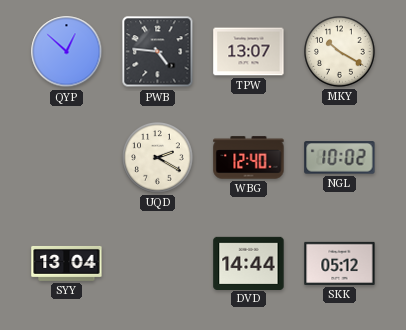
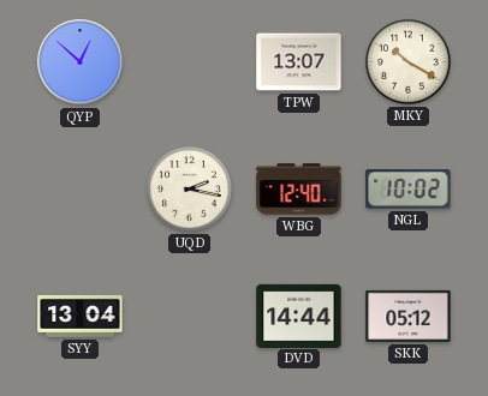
PWB: 4:46 -> none (158, 52)
UQD: 2:20 -> 2:17 (190, 190)
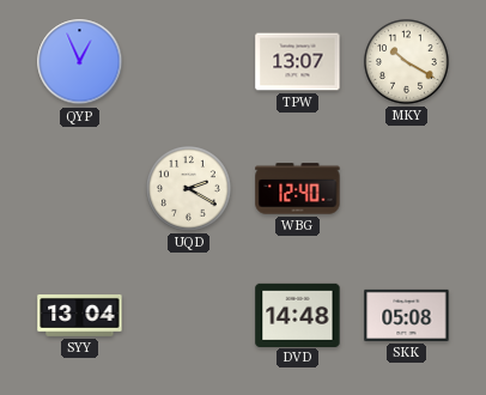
QYP: 12:52 -> 12:56 (80, 62)
UQD: 2:17 -> 2:20 (189, 189)
NGL: 10:02 -> none (409, 190)
DVD: 14:44 -> 14:48 (298, 315)
SKK: 05:12 -> 05:08 (407, 315)
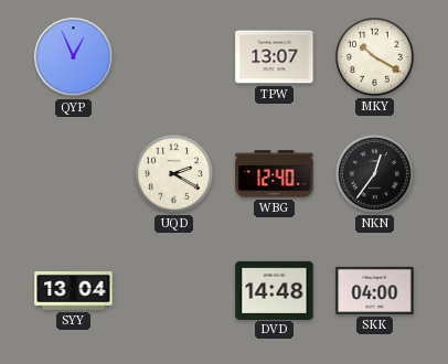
NKN: none -> 12:36 (375, 174)
SKK: 05:08 -> 04:00 (375, 290)
